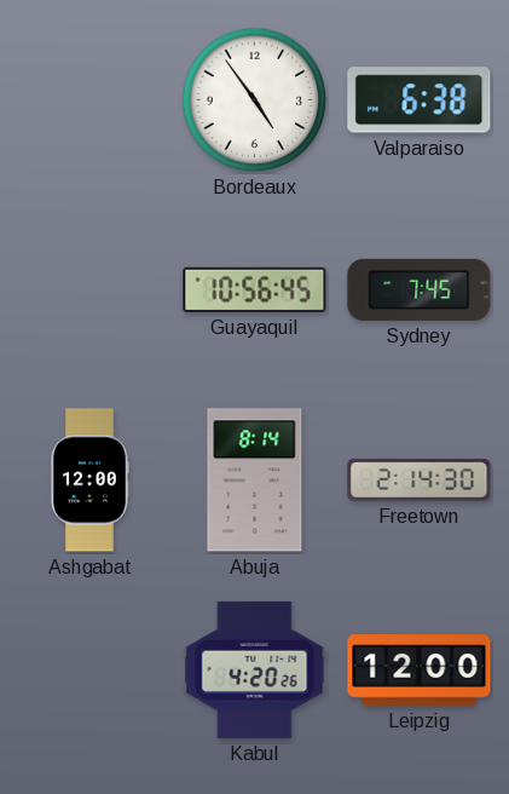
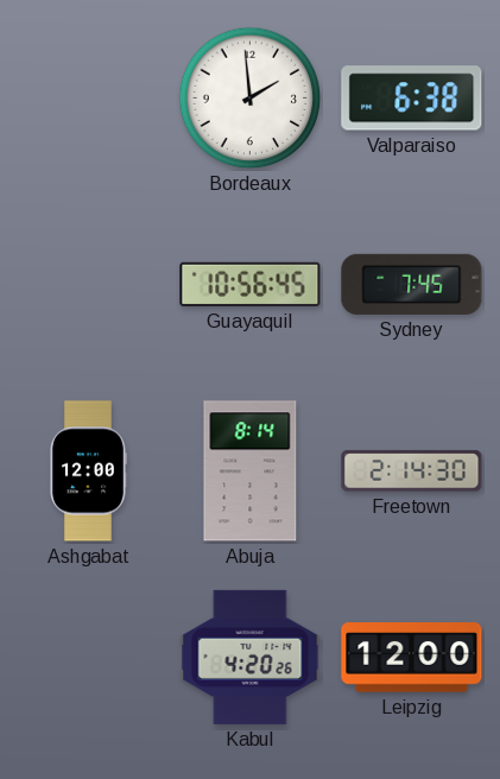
Bordeaux: 4:54 -> 1:59 (251, 99)
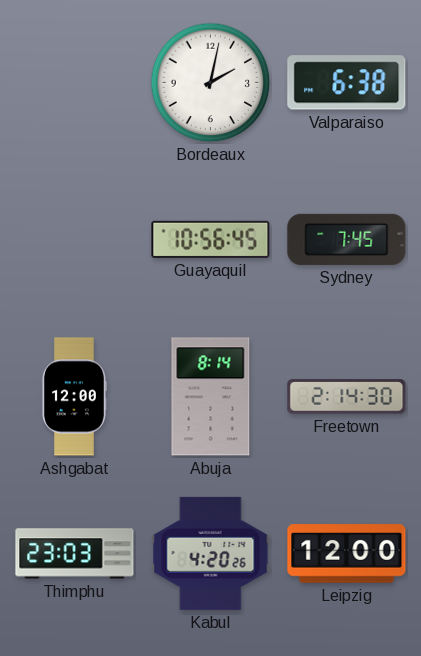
Bordeaux: 1:59 -> 2:02 (211, 83)
Thimphu: none -> 23:03 (75, 554)
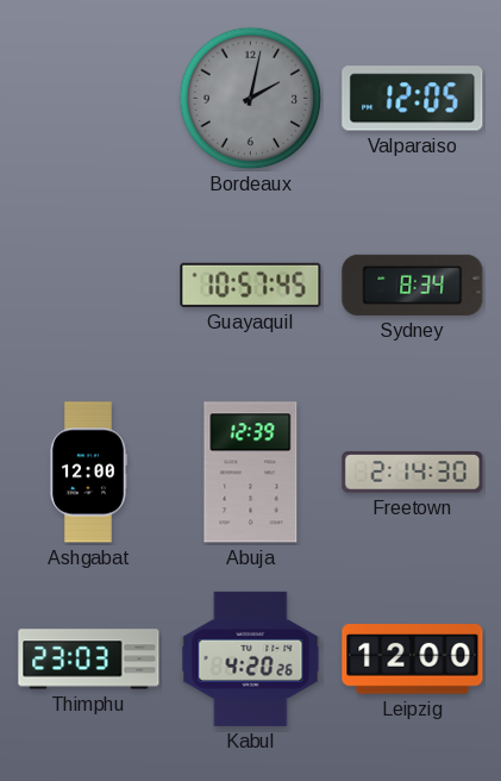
Bordeaux dial: white -> grey (251, 99)
Valparaiso: 6:38 -> 12:05 (413, 99)
Guayaquil: 10:56 -> 10:57 (251, 285)
Sydney: 7:45 -> 8:34 (413, 285)
Abuja: 8:14 -> 12:39 (251, 473)
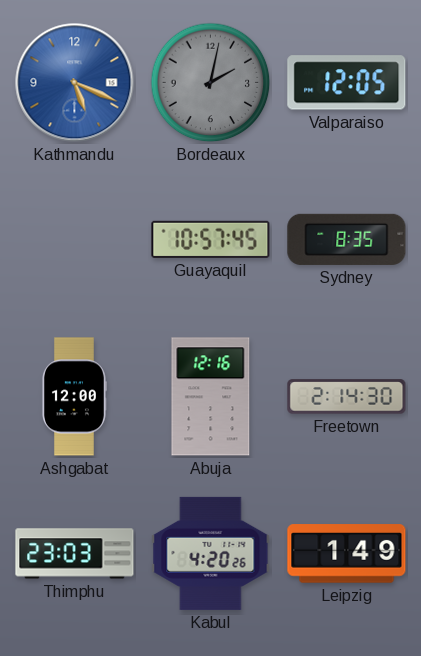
Kathmandu: none -> 5:19 (75, 83)
Sydney: 8:34 -> 8:35 (347, 239)
Abuja: 12:39 -> 12:16 (211, 397)
Leipzig: 12:00 -> 1:49 (347, 554)
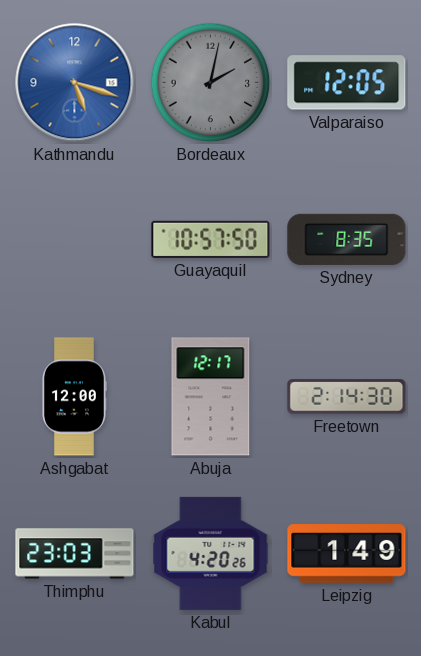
Kathmandu: 5:19 -> 5:18 (75, 83)
Guayaquil: 10:57:45 -> 10:57:50 (211, 239)
Abuja: 12:16 -> 12:17 (211, 397)
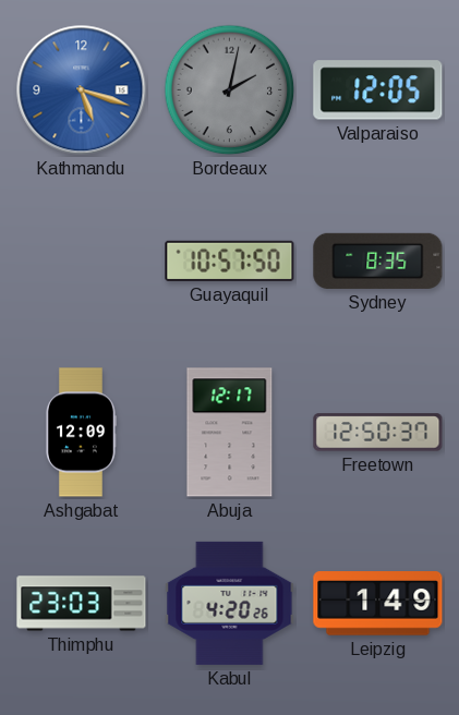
Ashgabat: 12:00 -> 12:09 (81, 433)
Freetown: 2:14 -> 12:50 (378, 433)
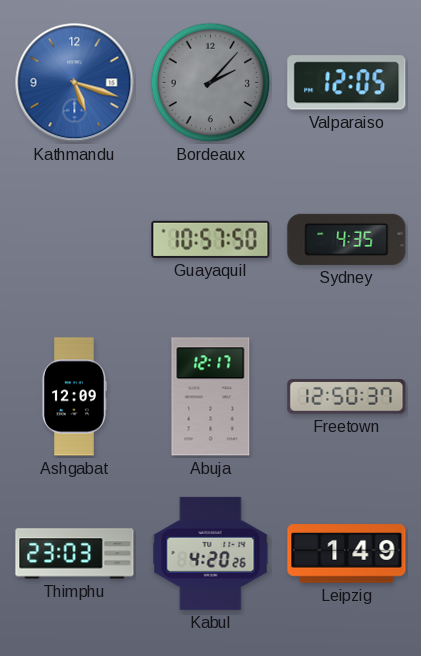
Bordeaux: 2:02 -> 2:07 (211, 83)
Sydney: 8:35 -> 4:35 (347, 239)
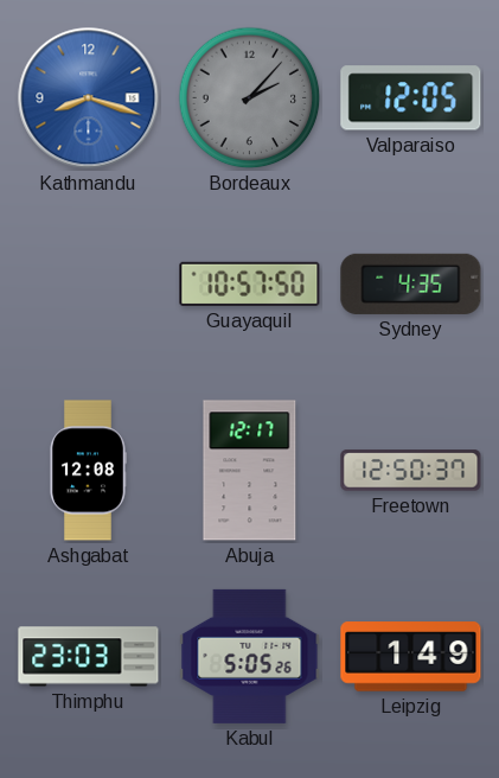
Kathmandu: 5:18 -> 8:18 (89, 98)
Ashgabat: 12:09 -> 12:08 (88, 471)
Kabul: 4:20 -> 5:05 (250, 656)
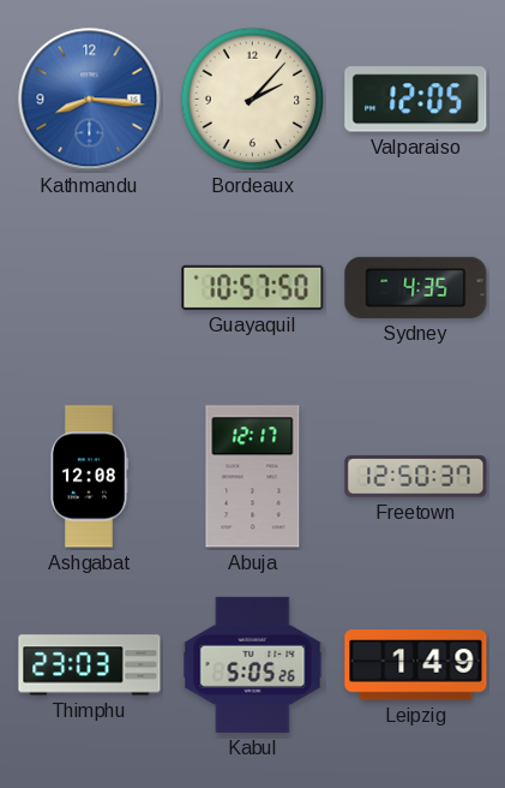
Kathmandu: 8:18 -> 8:16 (90, 100)
Bordeaux dial: grey -> cream (253, 100)
